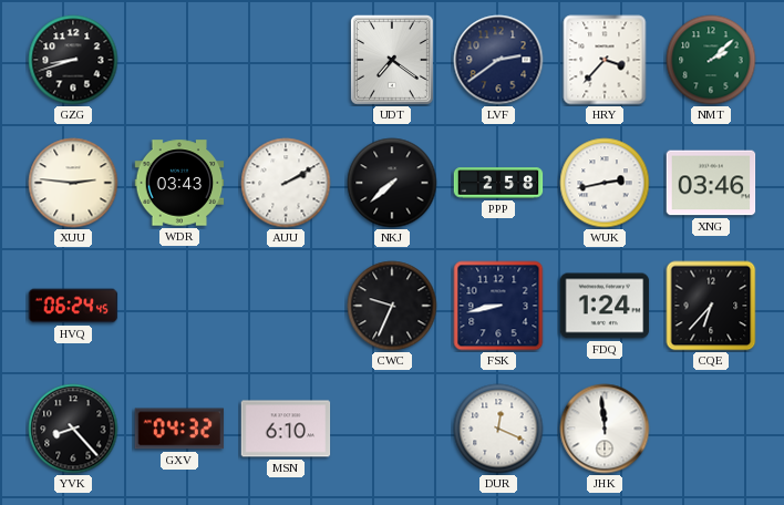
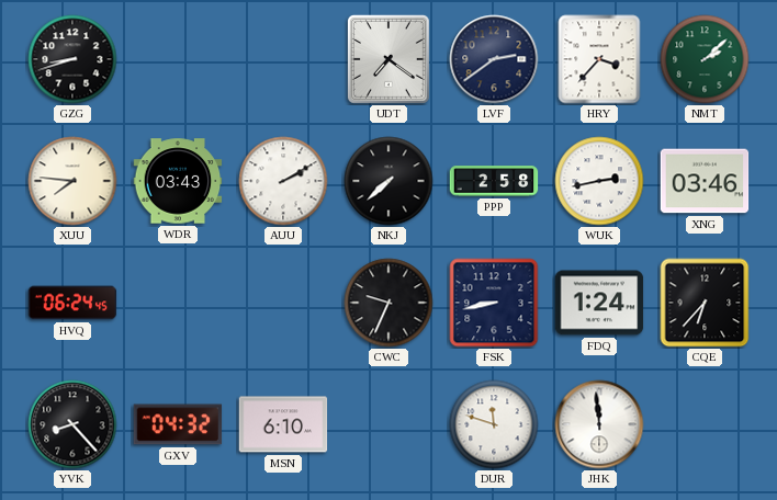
XUU: 2:46 -> 7:46 (72, 181)
DUR: 12:19 -> 11:48 (494, 424)
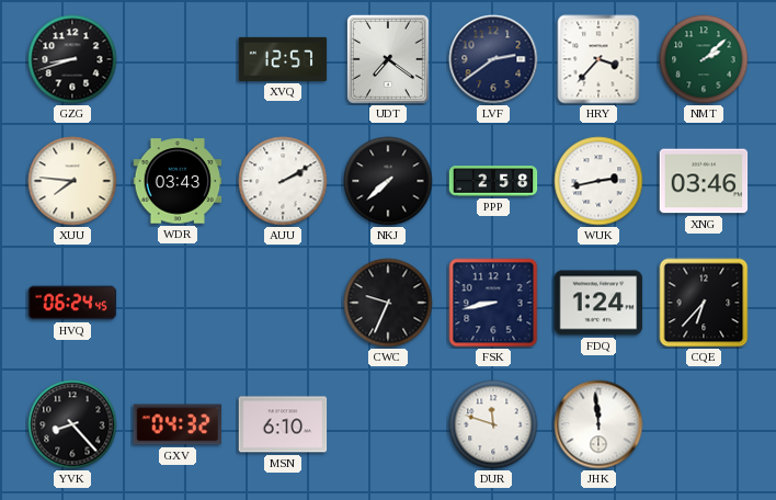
XVQ: none -> 12:57 (283, 59)
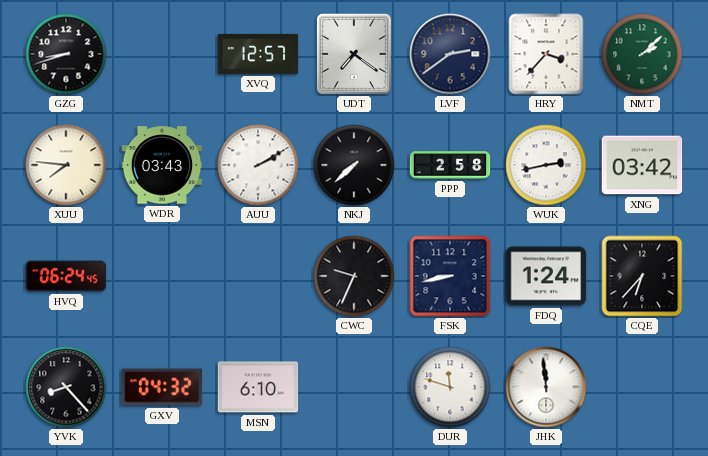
XNG: 03:46 -> 03:42 (642, 165)
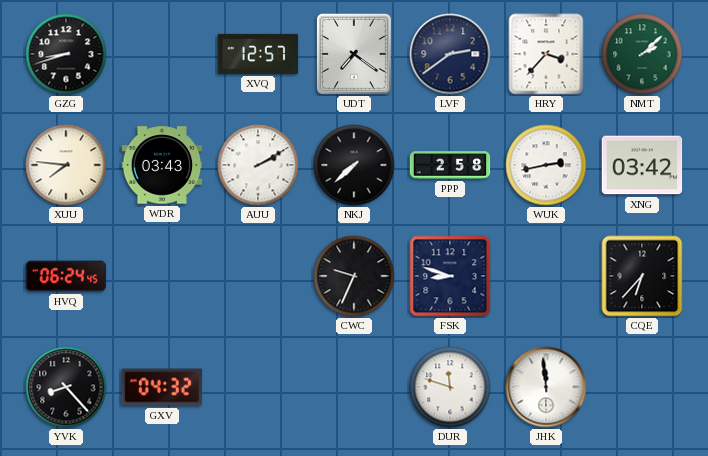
FSK: 8:43 -> 8:48 (450, 276)
FDQ: 1:24 -> none (546, 276)
MSN: 6:10 -> none (258, 387)
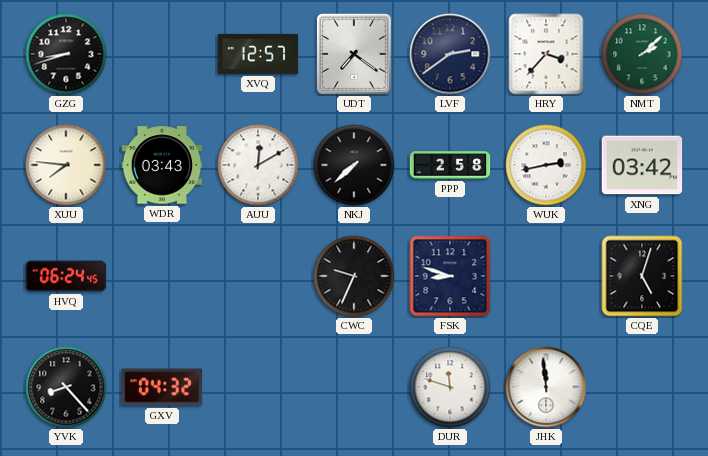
AUU: 2:10 -> 12:10 (258, 165)
CQE: 6:37 -> 5:03 (642, 276)
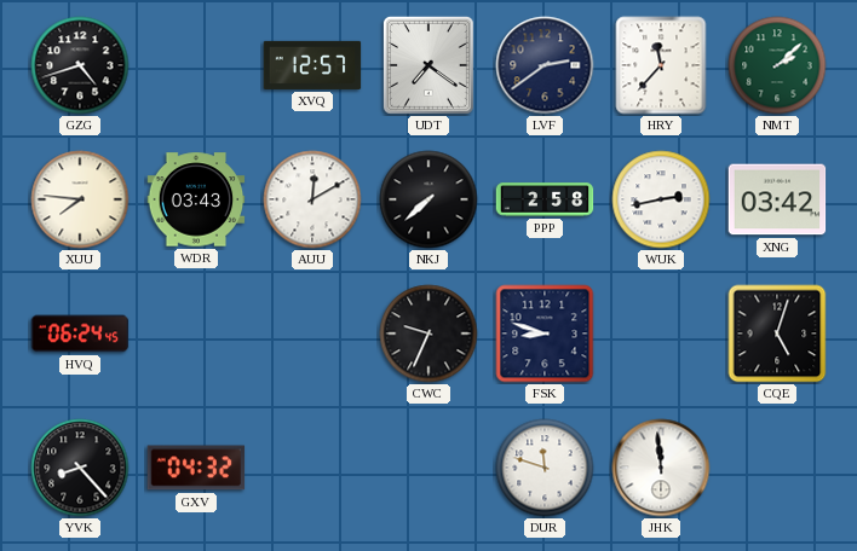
GZG: 8:42 -> 4:42 (80, 65)
HRY: 3:37 -> 11:37 (661, 65)
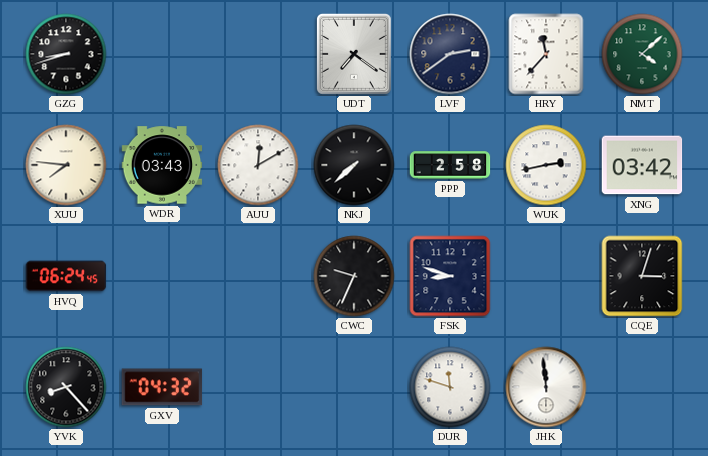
GZG: 4:42 -> 8:42 (66, 54)
XVQ: 12:57 -> none (312, 65)
NMT: 2:08 -> 4:08 (642, 54)
CQE: 5:03 -> 3:03 (642, 276)
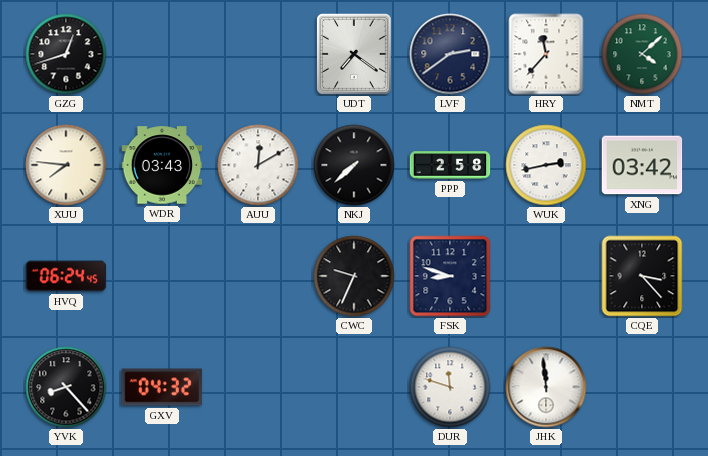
GZG: 8:42 -> 12:42 (66, 54)
CQE: 3:03 -> 3:23 (642, 276)
